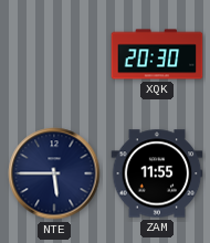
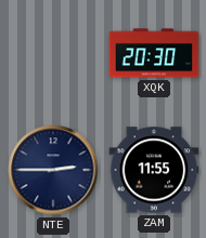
NTE: 5:45 -> 2:45 (53, 170)
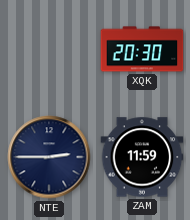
ZAM: 11:55 -> 11:59 (142, 157)
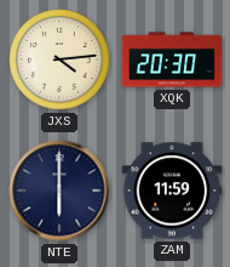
JXS: none -> 4:14 (59, 59)
NTE: 2:45 -> 6:00 (59, 191)
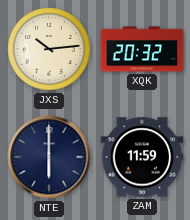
JXS: 4:14 -> 10:14 (49, 49)
XQK: 20:30 -> 20:32 (142, 49)
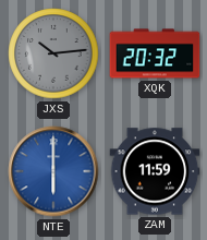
JXS dial: cream -> grey (53, 53)
NTE dial: navy -> blue (53, 171)
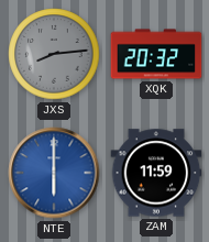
JXS: 10:14 -> 8:14 (54, 54)
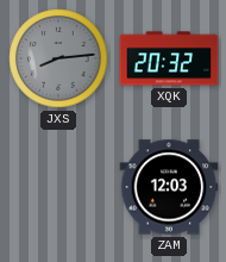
NTE: 6:00 -> none (54, 173)
ZAM: 11:59 -> 12:03 (169, 187)
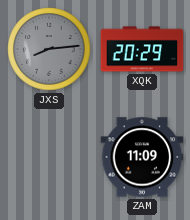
XQK: 20:32 -> 20:29 (142, 49)
ZAM: 12:03 -> 11:09 (142, 157)
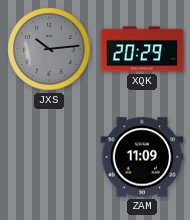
JXS: 8:14 -> 10:14 (49, 49)
